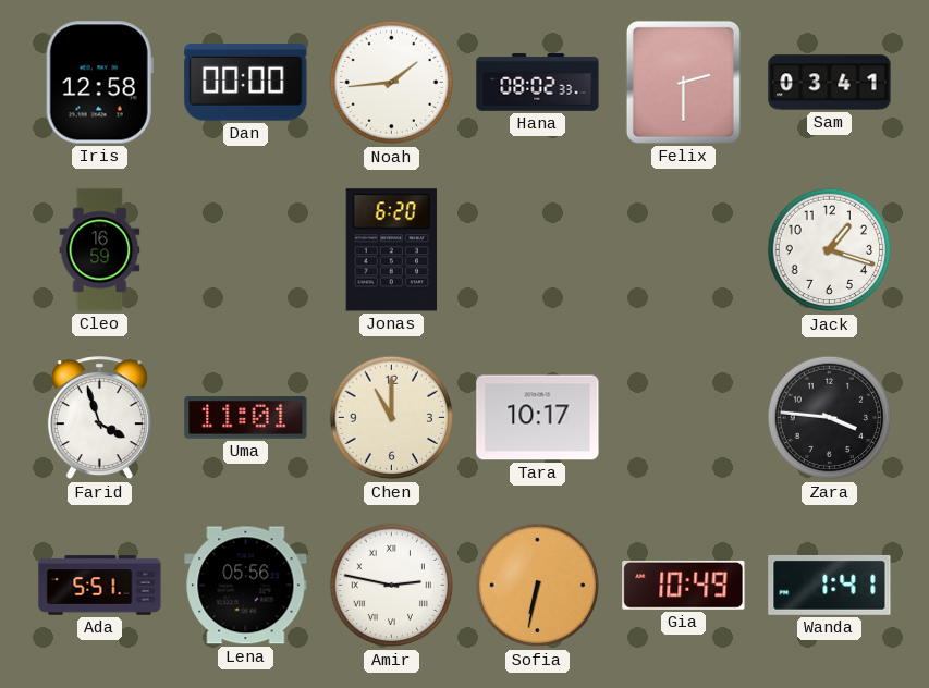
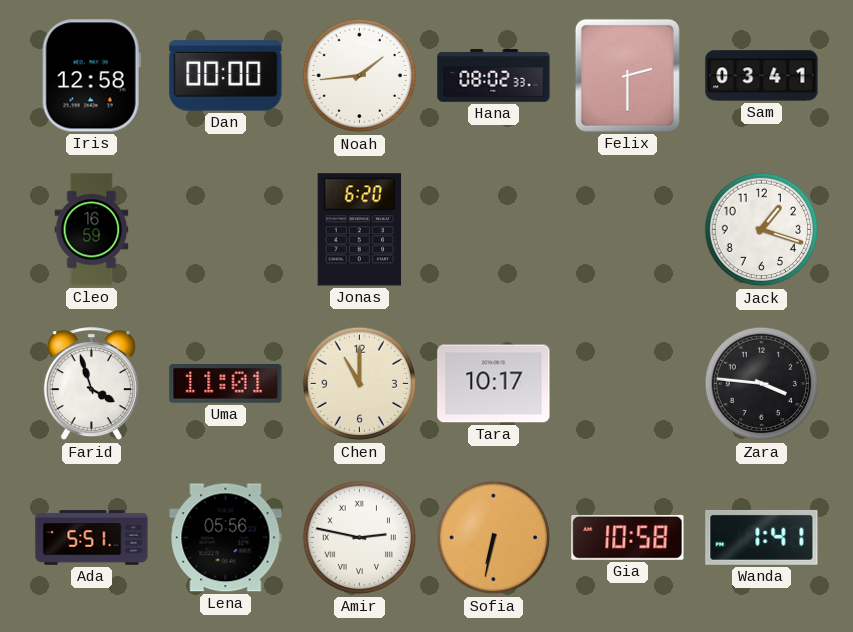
Gia: 10:49 -> 10:58 (628, 537)
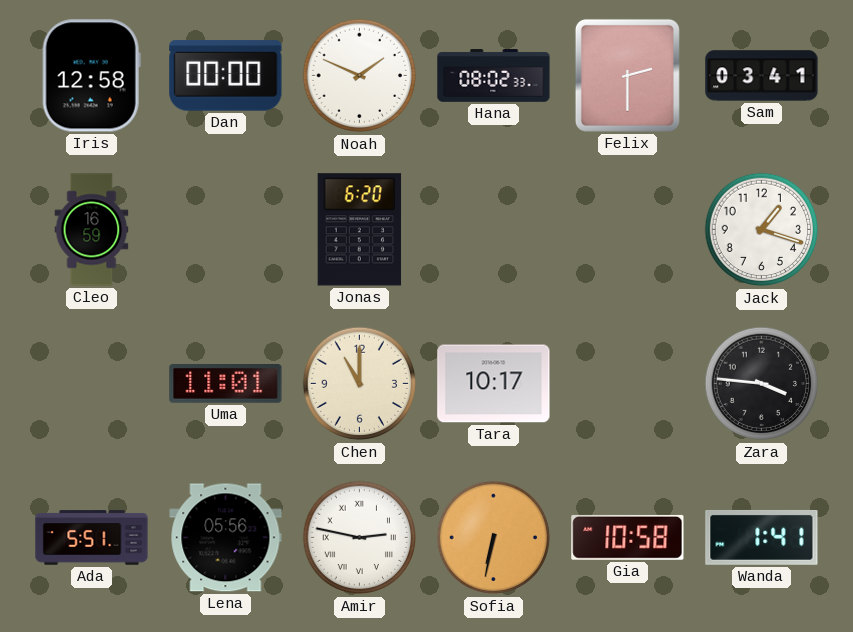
Noah: 1:44 -> 1:49 (360, 76)
Farid: 3:57 -> none (91, 384)
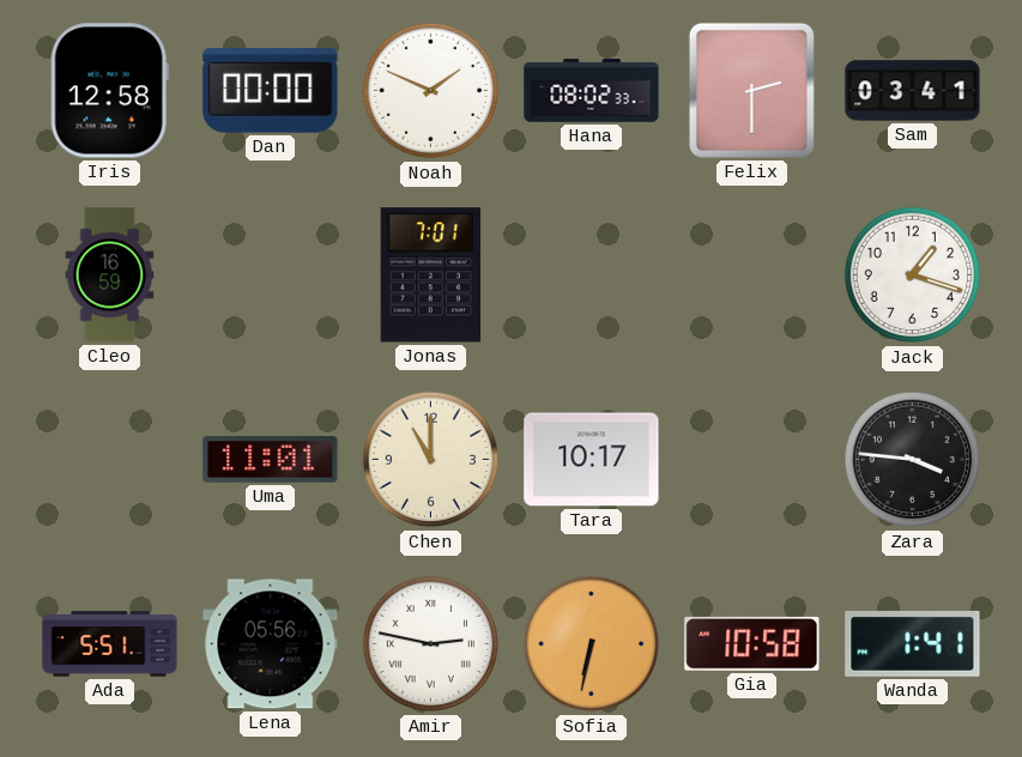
Jonas: 6:20 -> 7:01 (431, 275)
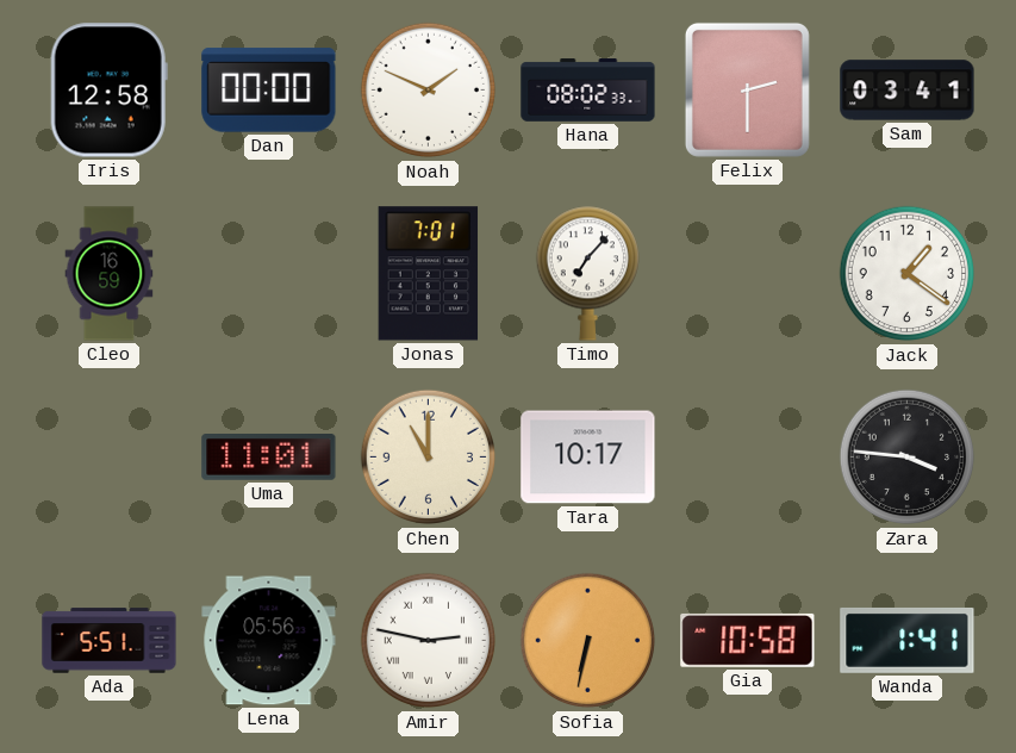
Timo: none -> 7:07 (587, 273)
Jack: 1:18 -> 1:21 (908, 274)
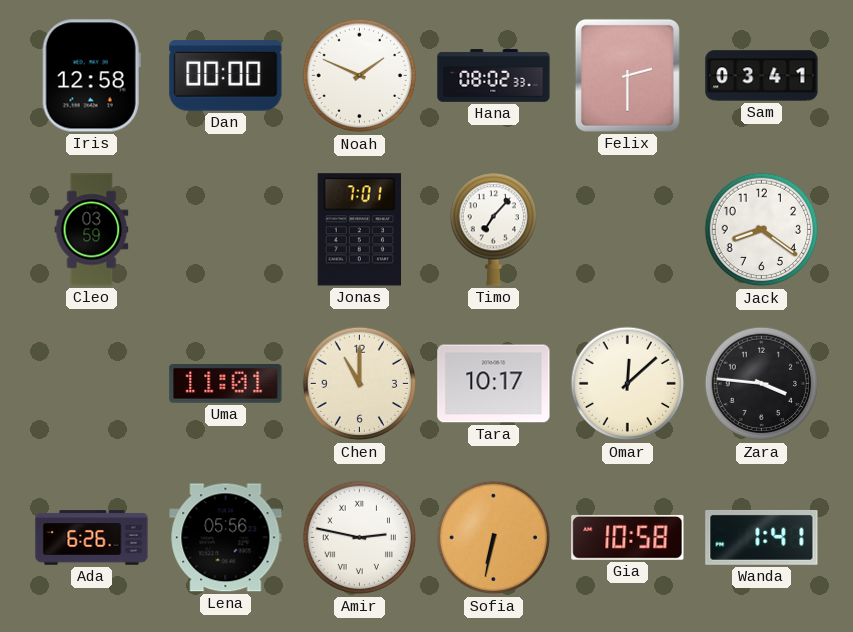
Cleo: 16:59 -> 03:59 (92, 230)
Jack: 1:21 -> 8:21 (762, 230)
Omar: none -> 12:08 (628, 384)
Ada: 5:51 -> 6:26 (92, 538)
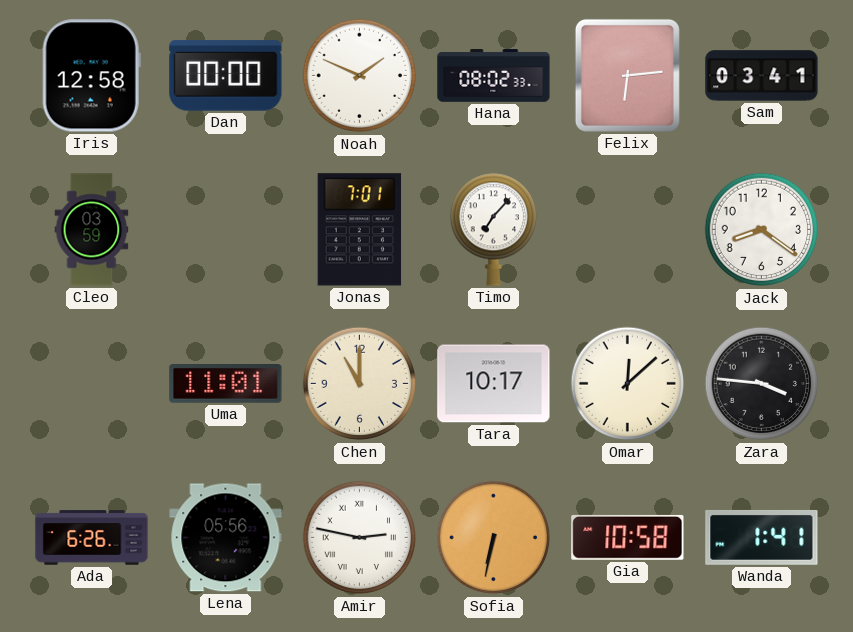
Felix: 2:30 -> 6:14 (627, 75)
